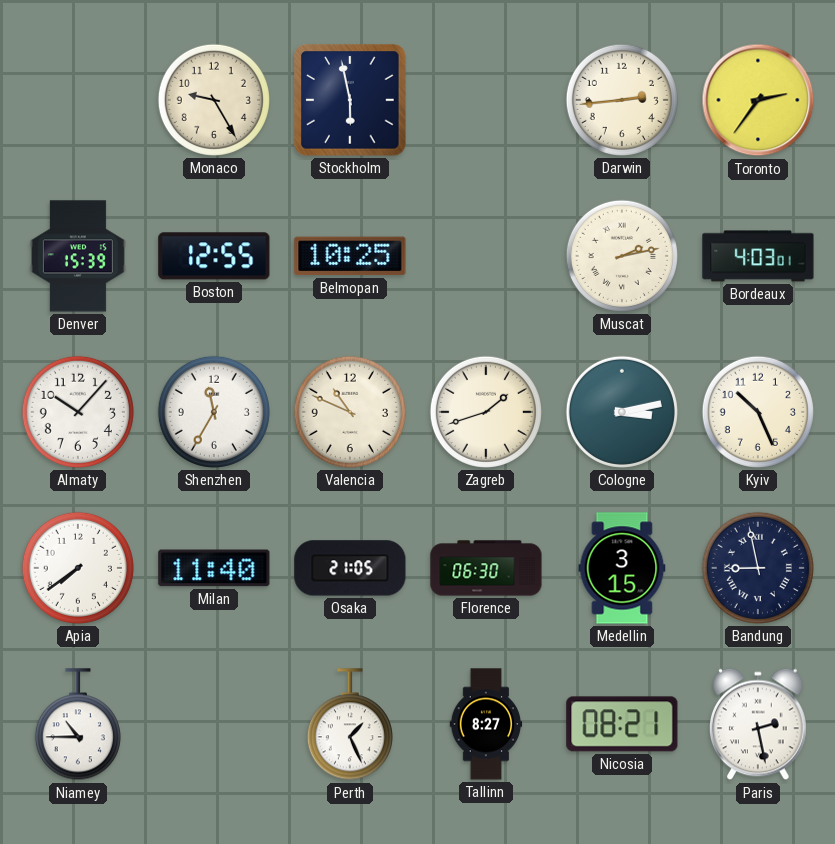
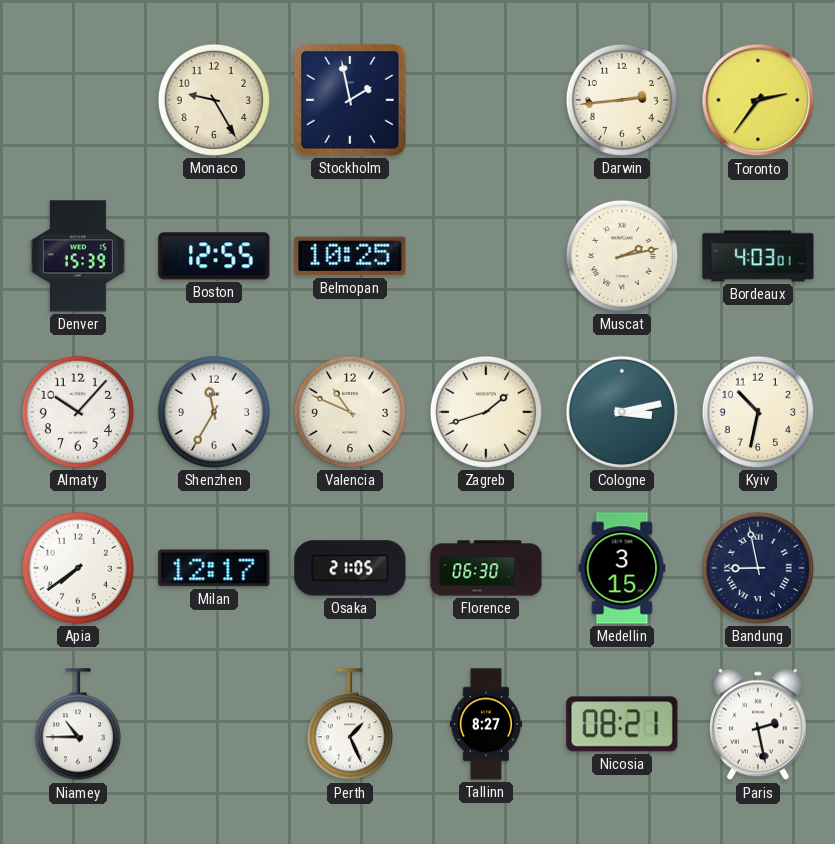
Stockholm: 5:58 -> 1:58 (350, 100)
Kyiv: 10:26 -> 10:32 (758, 412)
Milan: 11:40 -> 12:17 (214, 568)
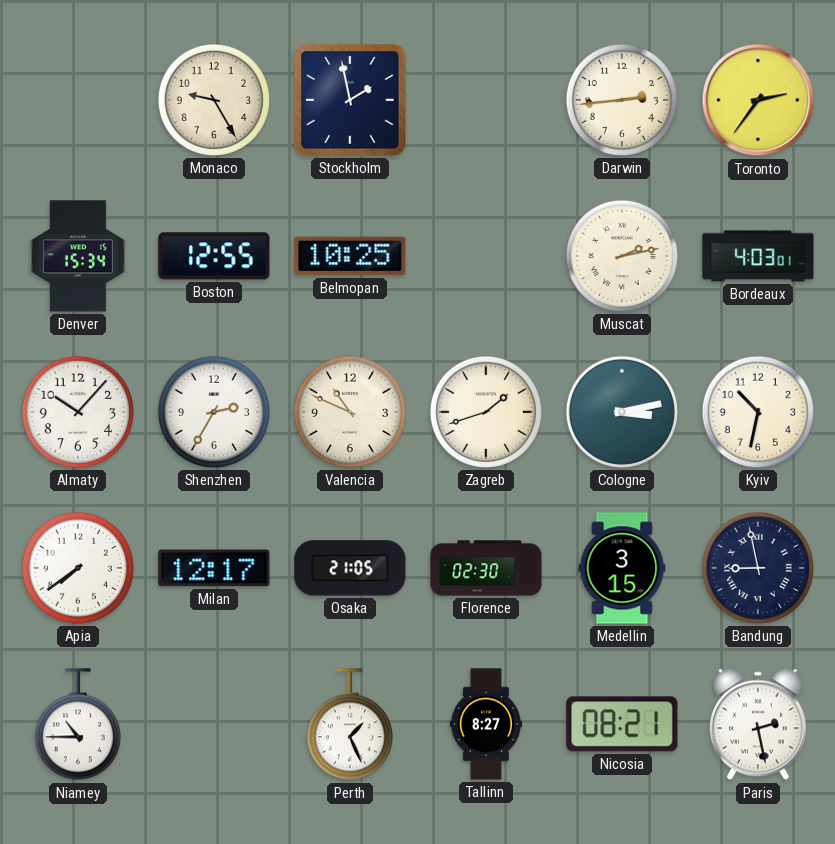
Denver: 15:39 -> 15:34 (78, 256)
Shenzhen: 11:35 -> 2:35 (214, 412)
Florence: 06:30 -> 02:30 (486, 568)
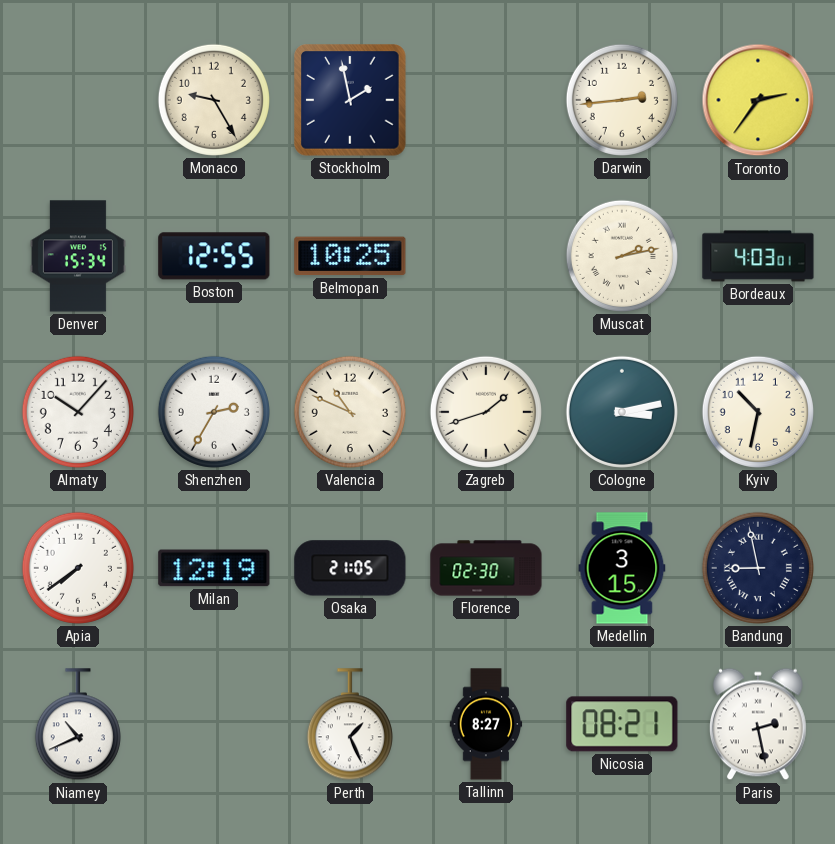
Milan: 12:17 -> 12:19 (214, 568)
Niamey: 10:45 -> 10:41 (78, 725)
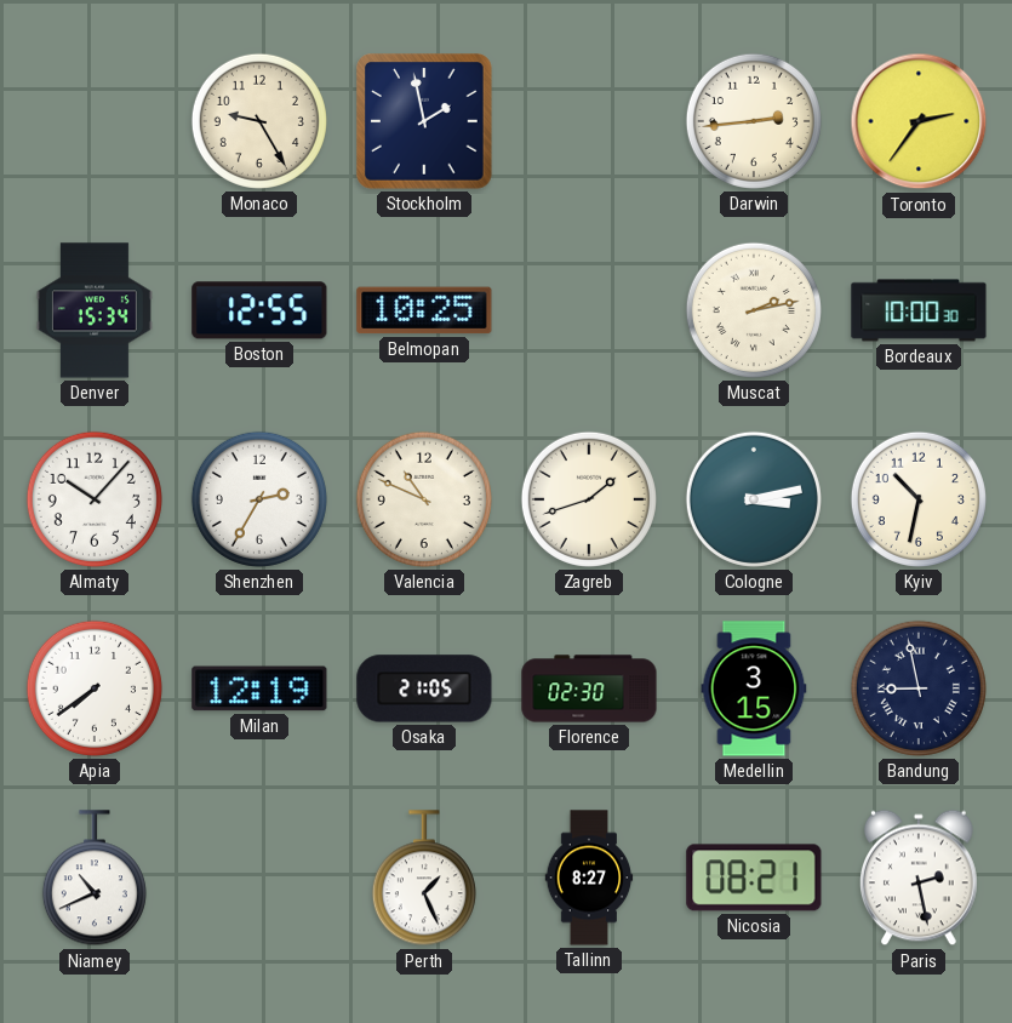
Bordeaux: 4:03 -> 10:00 (919, 310)
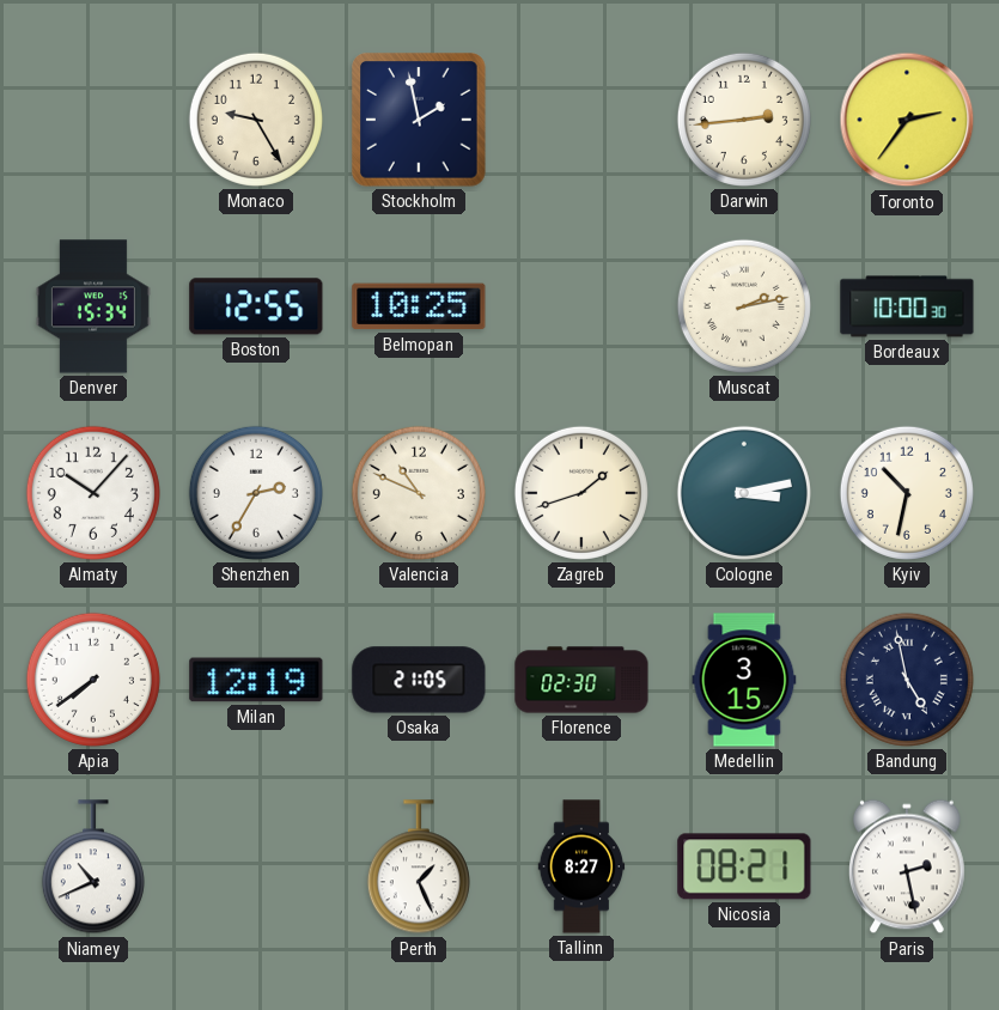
Bandung: 8:58 -> 4:58 (907, 680)
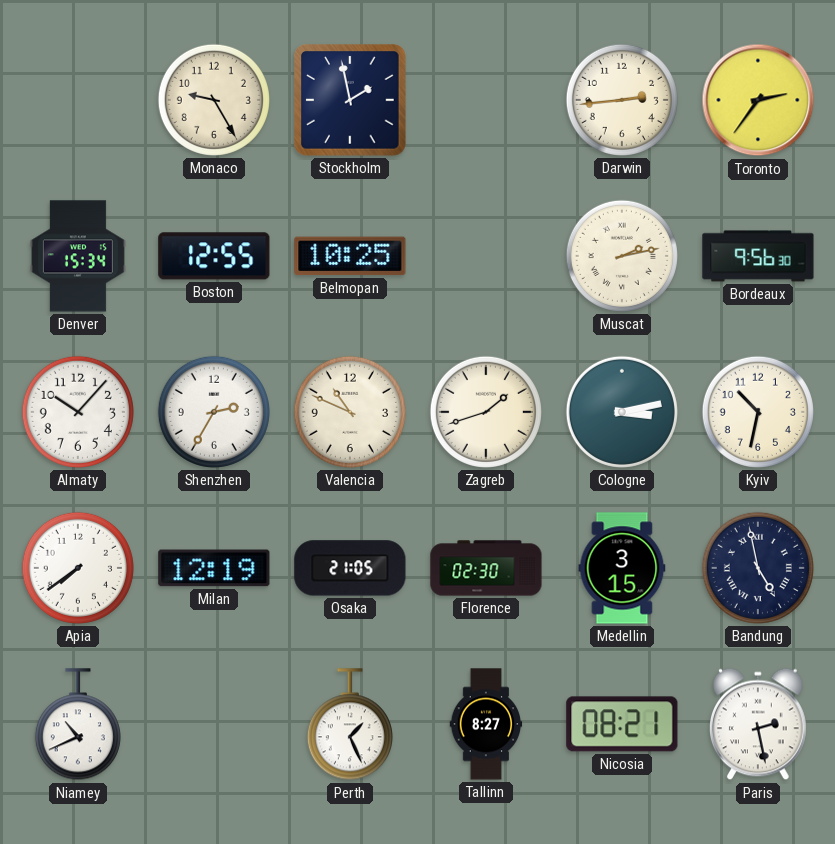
Bordeaux: 10:00 -> 9:56 (758, 256)
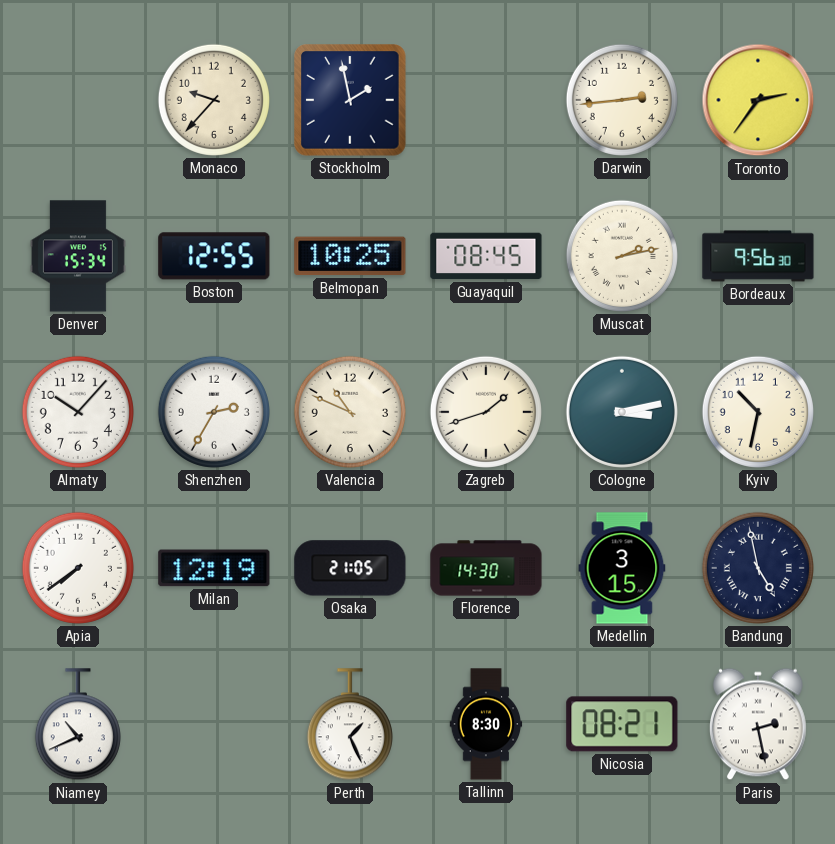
Monaco: 9:25 -> 9:37 (214, 100)
Guayaquil: none -> 08:45 (486, 256)
Florence: 02:30 -> 14:30 (486, 568)
Tallinn: 8:27 -> 8:30 (486, 724)
